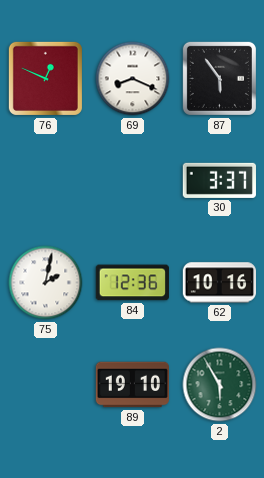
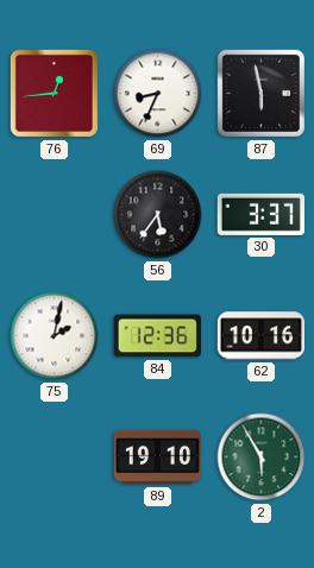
76: 12:49 -> 12:44 (54, 93)
69: 8:19 -> 8:34 (158, 94)
87: 5:54 -> 5:58 (260, 93)
56: none -> 5:36 (158, 215)
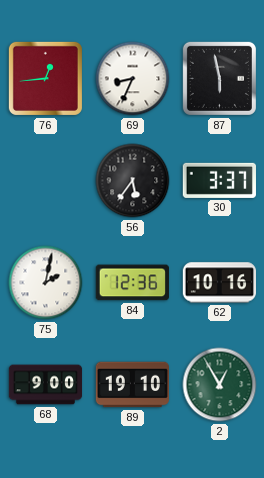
68: none -> 9:00 (46, 385)
2: 5:55 -> 12:55 (220, 385)
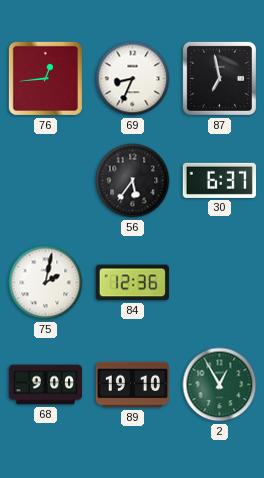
87: 5:58 -> 6:58 (219, 78)
30: 3:37 -> 6:37 (219, 180)
62: 10:16 -> none (219, 283)
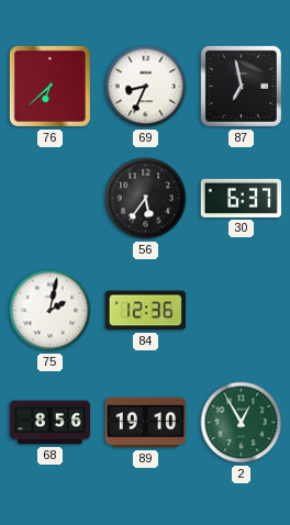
76: 12:44 -> 6:38 (49, 86)
68: 9:00 -> 8:56 (51, 423)
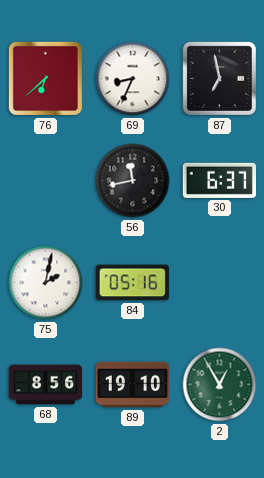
56: 5:36 -> 11:43 (133, 181)
84: 12:36 -> 05:16 (132, 283)
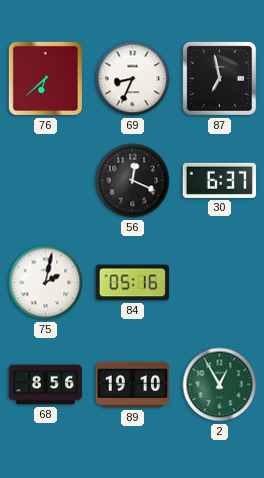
56: 11:43 -> 12:19 (133, 181)
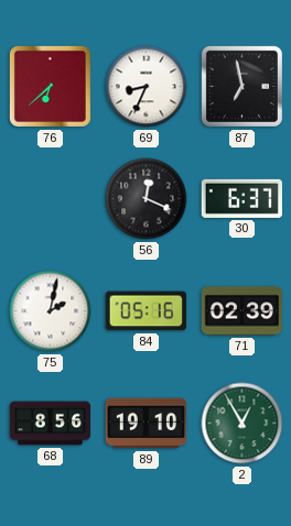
71: none -> 02:39 (241, 311)
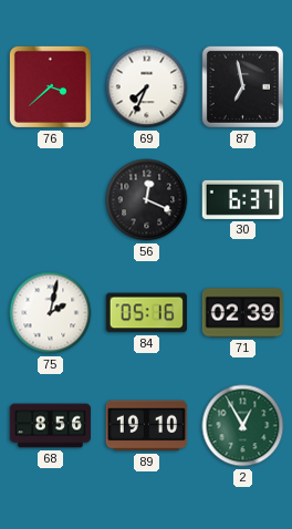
76: 6:38 -> 3:38 (50, 86)
69: 8:34 -> 7:34 (147, 87)
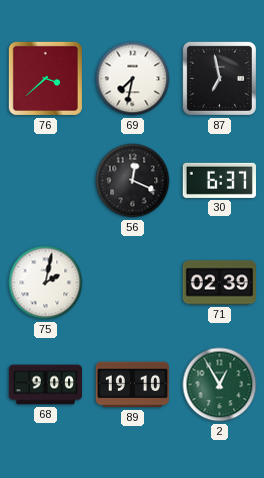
69: 7:34 -> 7:32 (133, 79)
84: 05:16 -> none (146, 313)
68: 8:56 -> 9:00 (46, 385)
